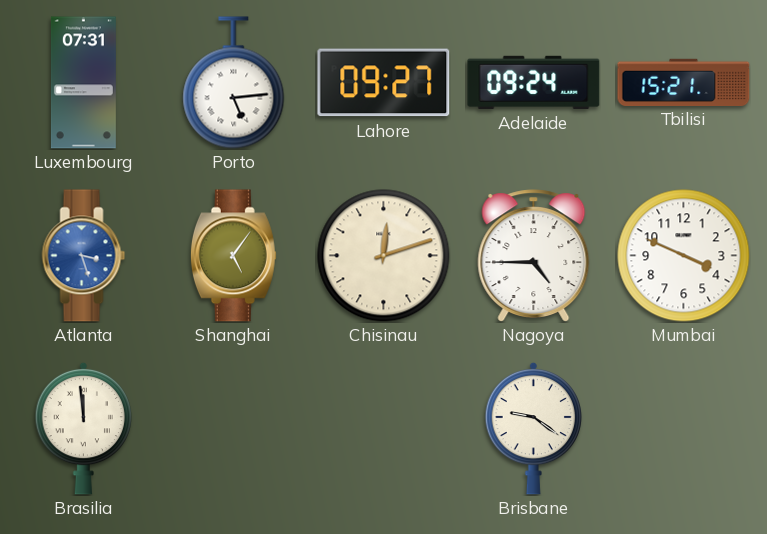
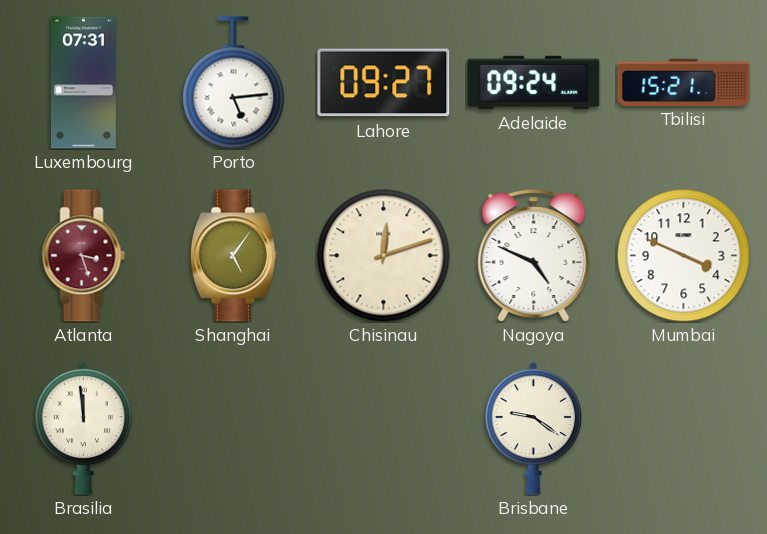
Atlanta dial: blue -> burgundy (84, 256)
Nagoya: 4:45 -> 4:49 (534, 255)
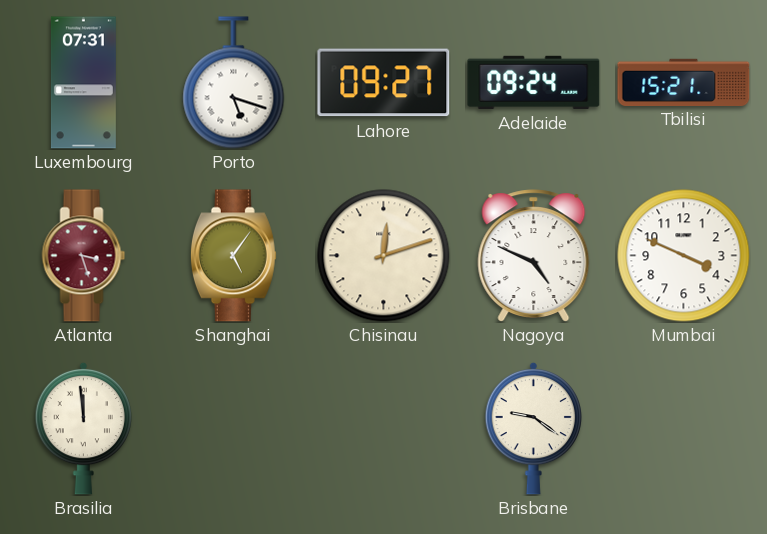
Porto: 5:14 -> 5:18 (234, 83)
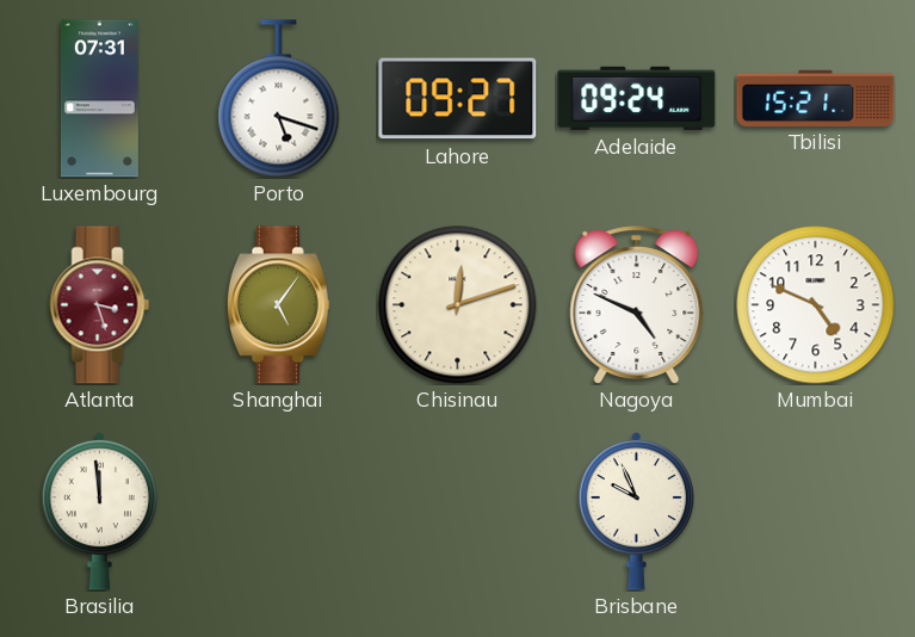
Mumbai: 3:49 -> 4:49 (816, 305)
Brisbane: 9:21 -> 9:56 (636, 511)
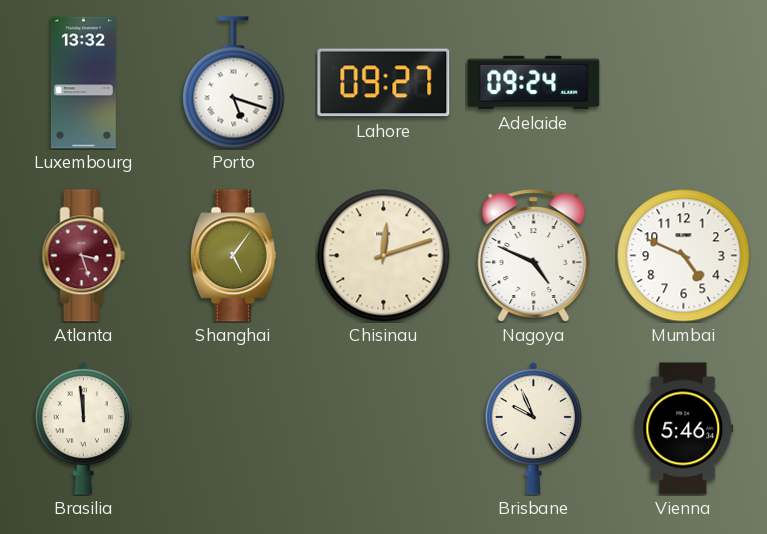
Luxembourg: 07:31 -> 13:32 (83, 83)
Tbilisi: 15:21 -> none (816, 98)
Vienna: none -> 5:46 (684, 429)
